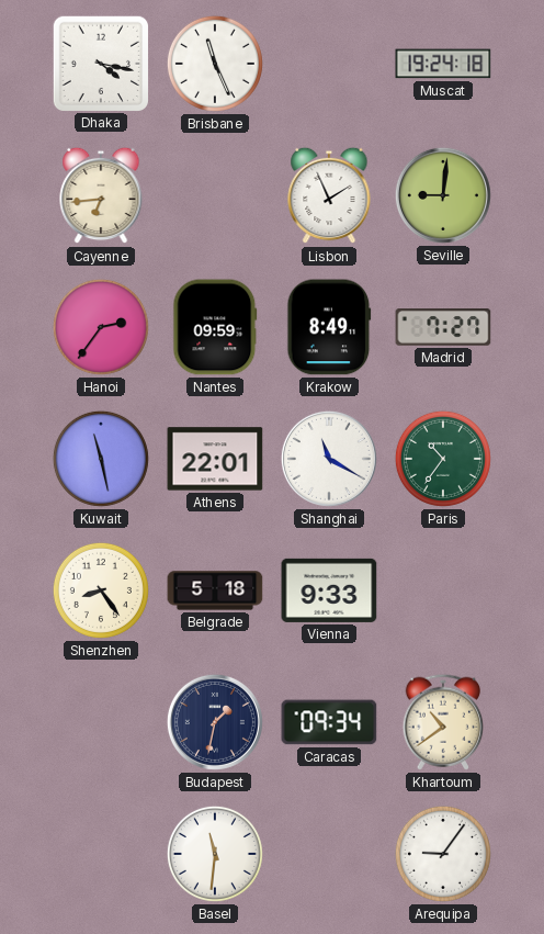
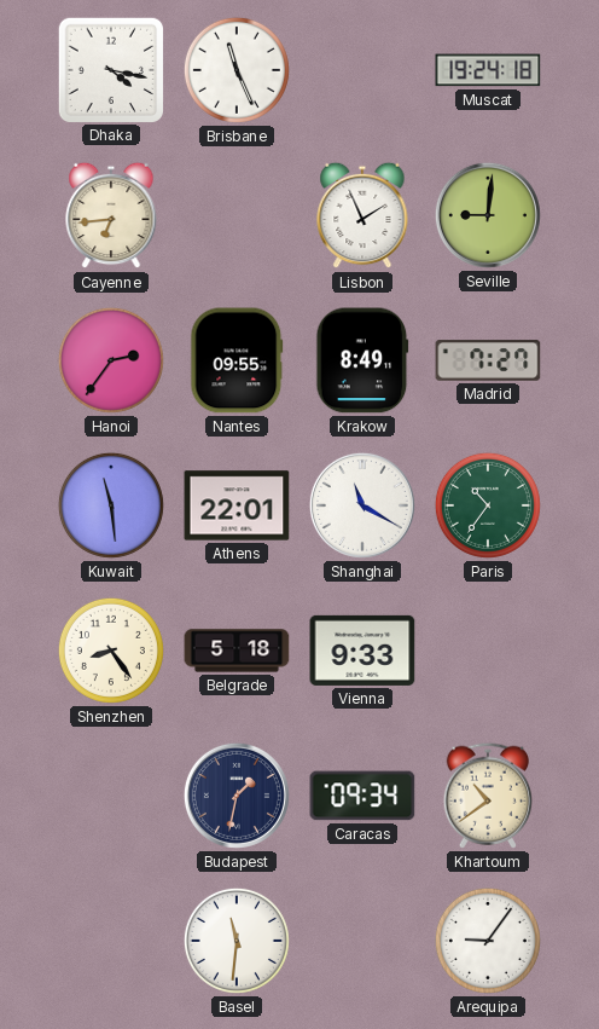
Nantes: 09:59 -> 09:55 (237, 360)
Kuwait: 11:28 -> 11:29 (111, 505)
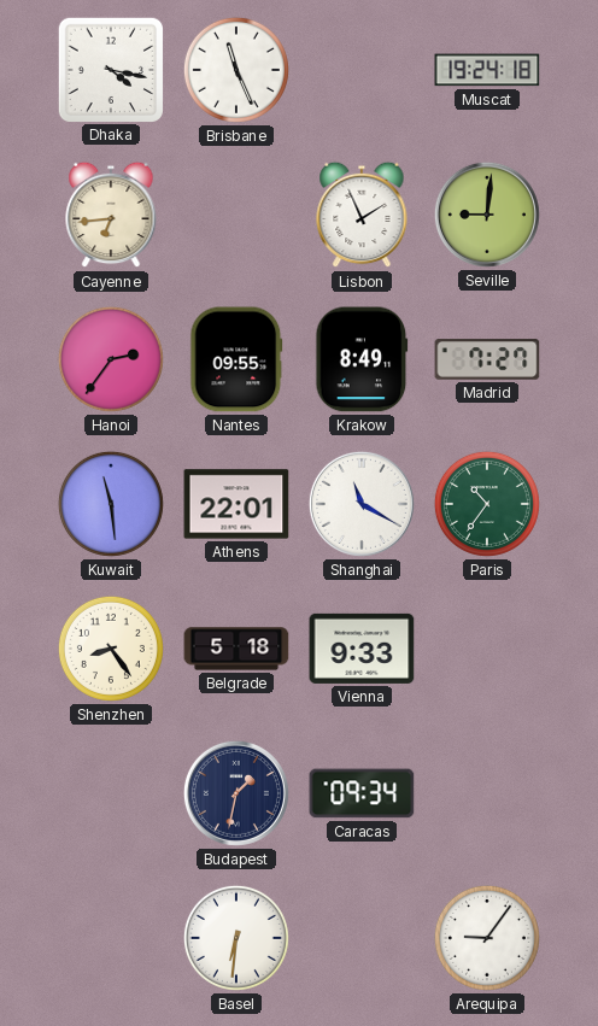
Khartoum: 10:39 -> none (487, 796)
Basel: 11:31 -> 6:31 (236, 938)
